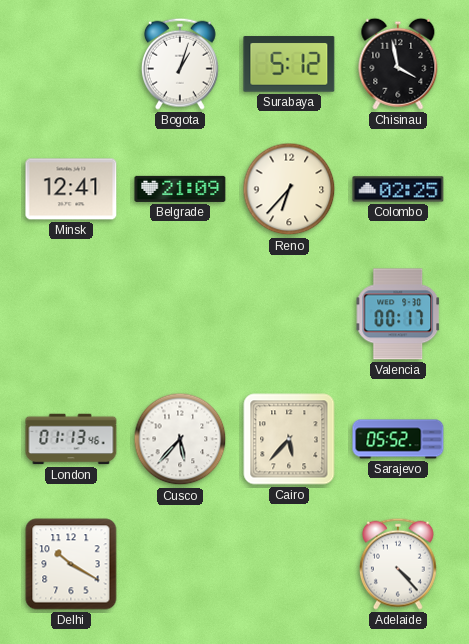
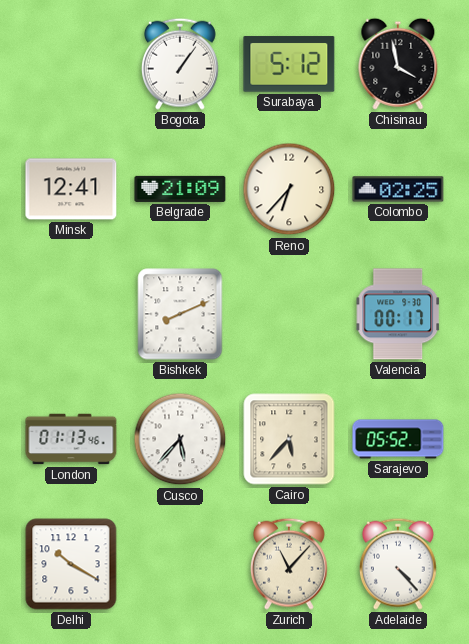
Bogota: 1:03 -> 1:06 (180, 64)
Bishkek: none -> 8:11 (180, 314)
Zurich: none -> 11:07 (289, 564)
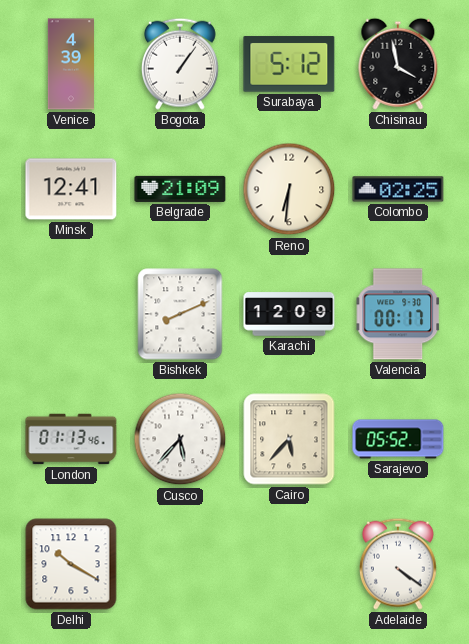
Venice: none -> 4:39 (70, 64)
Reno: 6:37 -> 6:31 (289, 189)
Karachi: none -> 12:09 (289, 314)
Zurich: 11:07 -> none (289, 564)
Adelaide: 4:23 -> 4:21 (398, 564)
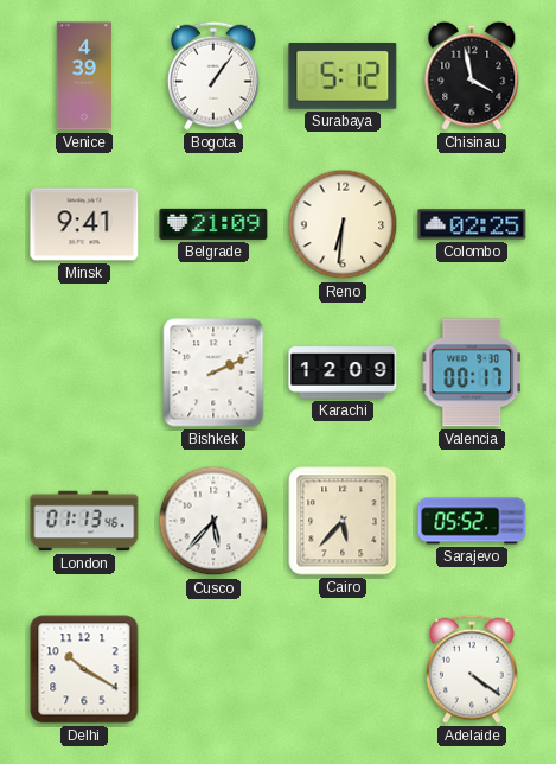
Minsk: 12:41 -> 9:41 (84, 224)
Bishkek: 8:11 -> 2:11 (213, 373)
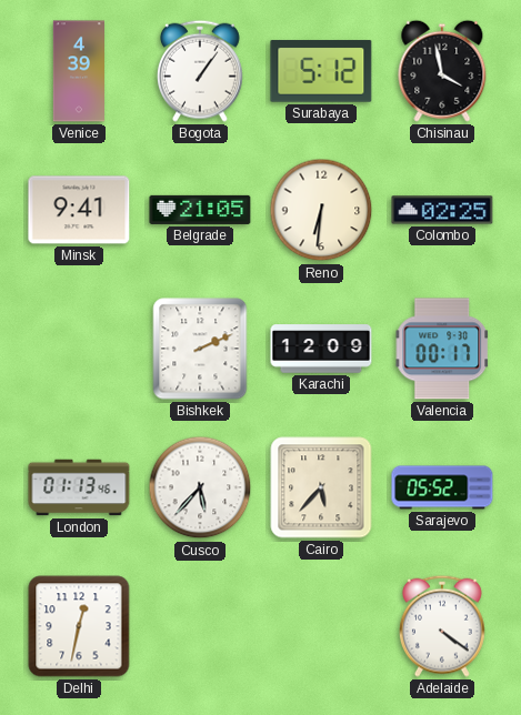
Belgrade: 21:09 -> 21:05 (200, 210)
Delhi: 10:20 -> 12:32 (79, 626)
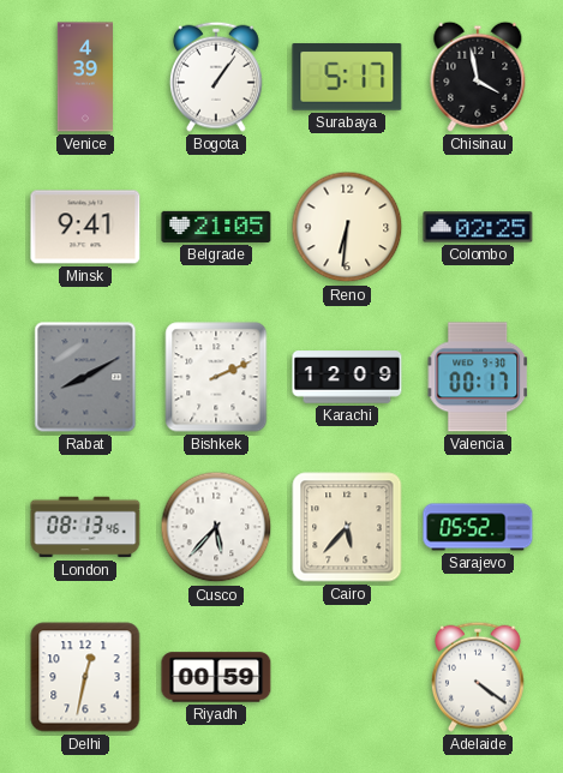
Surabaya: 5:12 -> 5:17 (347, 77)
Rabat: none -> 8:10 (85, 377)
London: 01:13 -> 08:13 (85, 527)
Riyadh: none -> 00:59 (216, 677)
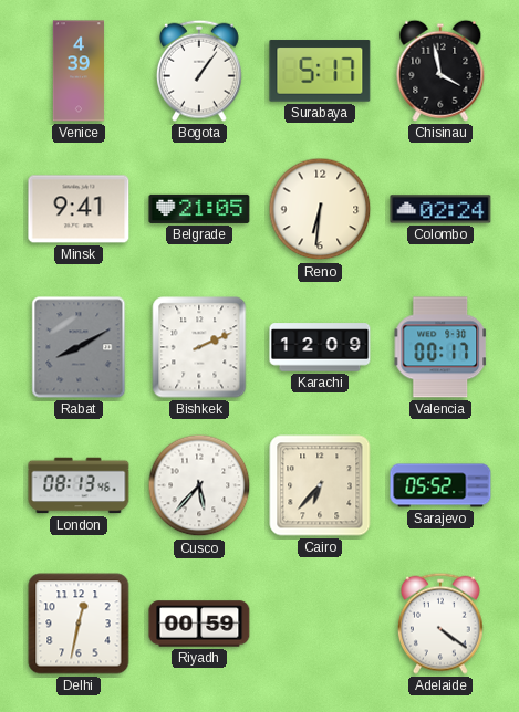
Colombo: 02:25 -> 02:24 (440, 209)
Cairo: 5:37 -> 6:37 (320, 485)
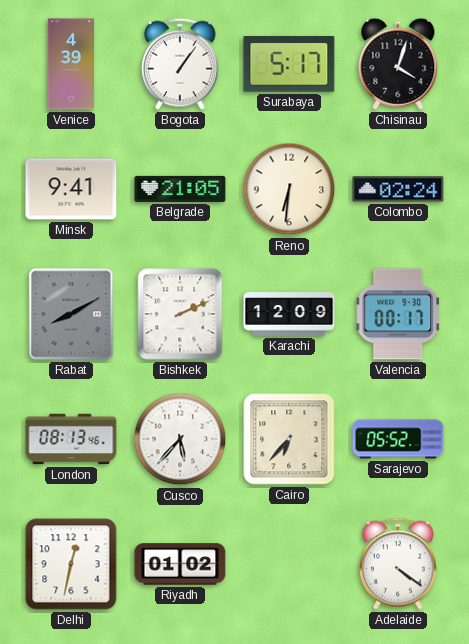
Chisinau: 3:58 -> 4:03 (398, 64)
Riyadh: 00:59 -> 01:02 (180, 564)
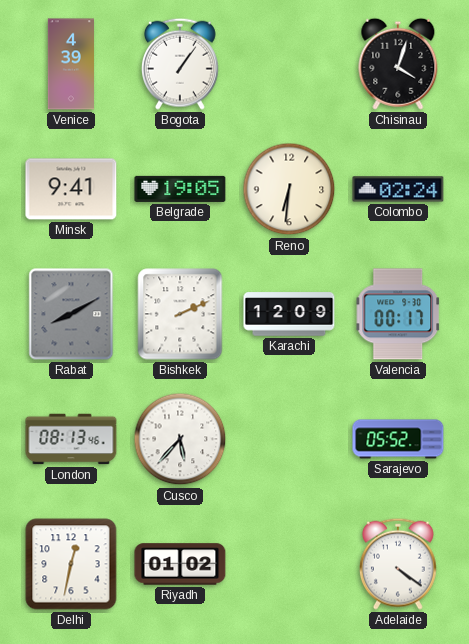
Surabaya: 5:17 -> none (289, 64)
Belgrade: 21:05 -> 19:05 (180, 189)
Cairo: 6:37 -> none (289, 439)
